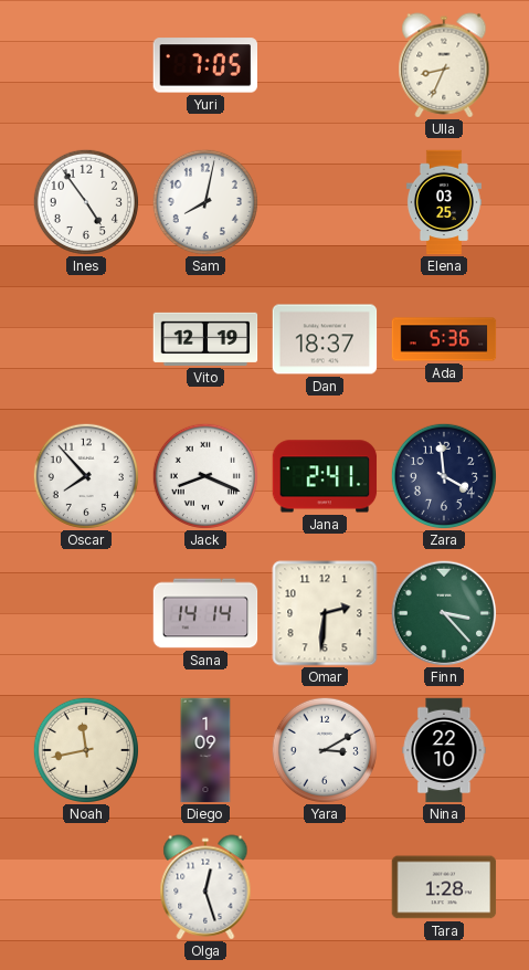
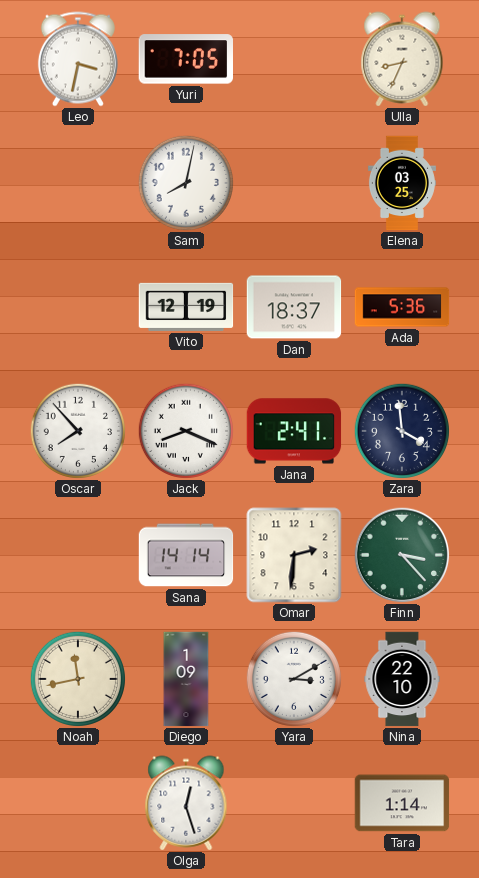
Leo: none -> 3:32 (78, 59)
Ines: 4:54 -> none (86, 202)
Tara: 1:28 -> 1:14 (402, 803)
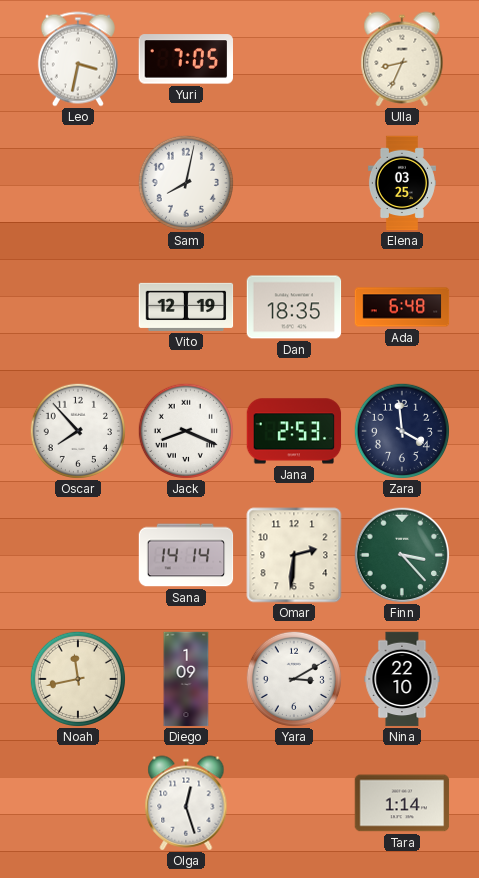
Dan: 18:37 -> 18:35 (294, 307)
Ada: 5:36 -> 6:48 (402, 307)
Jana: 2:41 -> 2:53 (294, 431)
